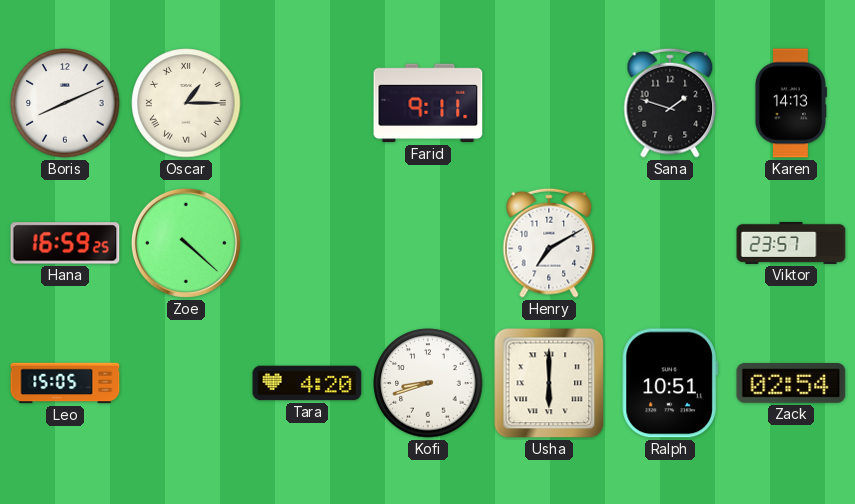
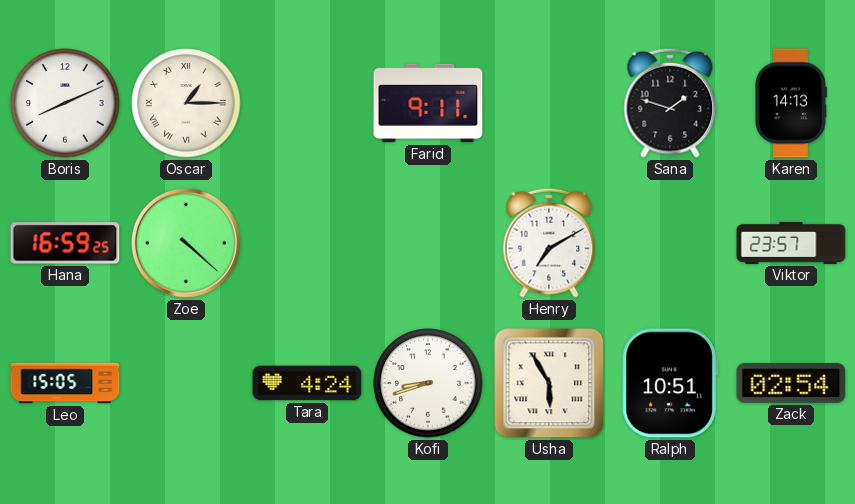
Tara: 4:20 -> 4:24 (307, 383)
Usha: 6:00 -> 5:55 (549, 383)
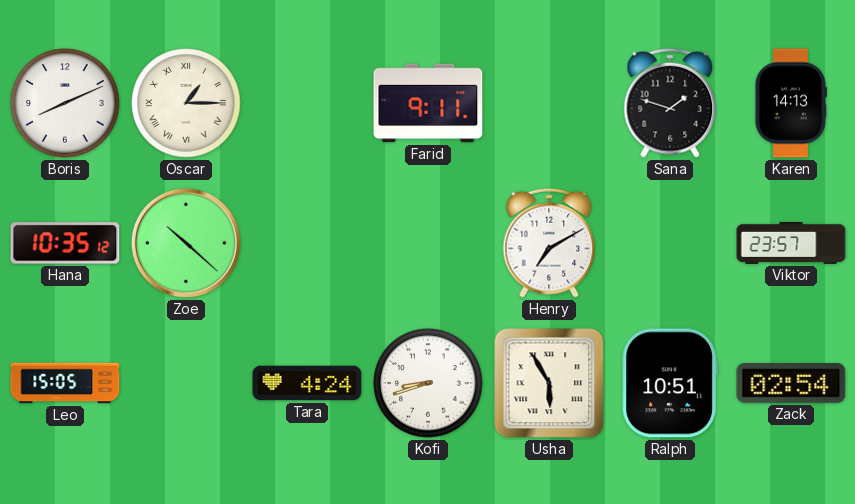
Hana: 16:59 -> 10:35 (65, 243)
Zoe: 4:22 -> 10:22 (186, 243)
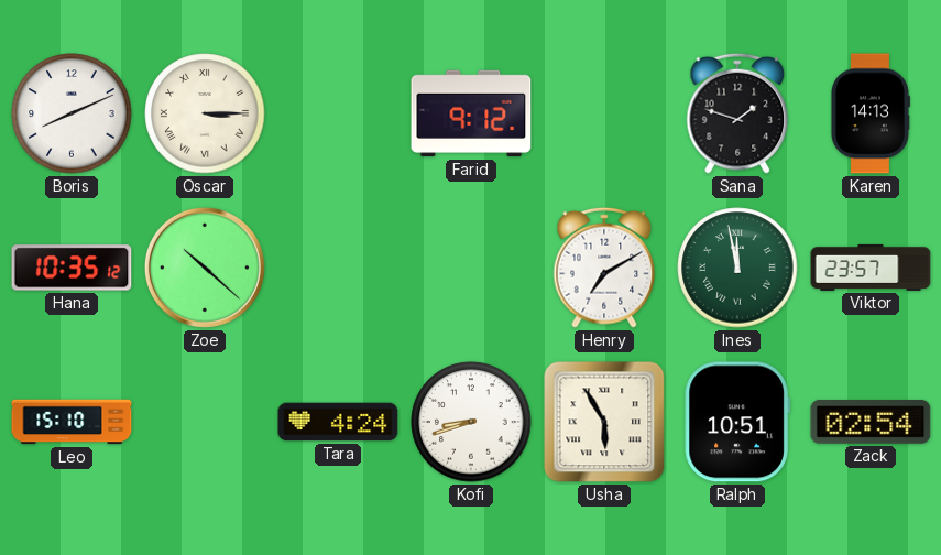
Oscar: 1:15 -> 3:15 (205, 113)
Farid: 9:11 -> 9:12 (471, 113)
Ines: none -> 11:58 (737, 268)
Leo: 15:05 -> 15:10 (72, 422)
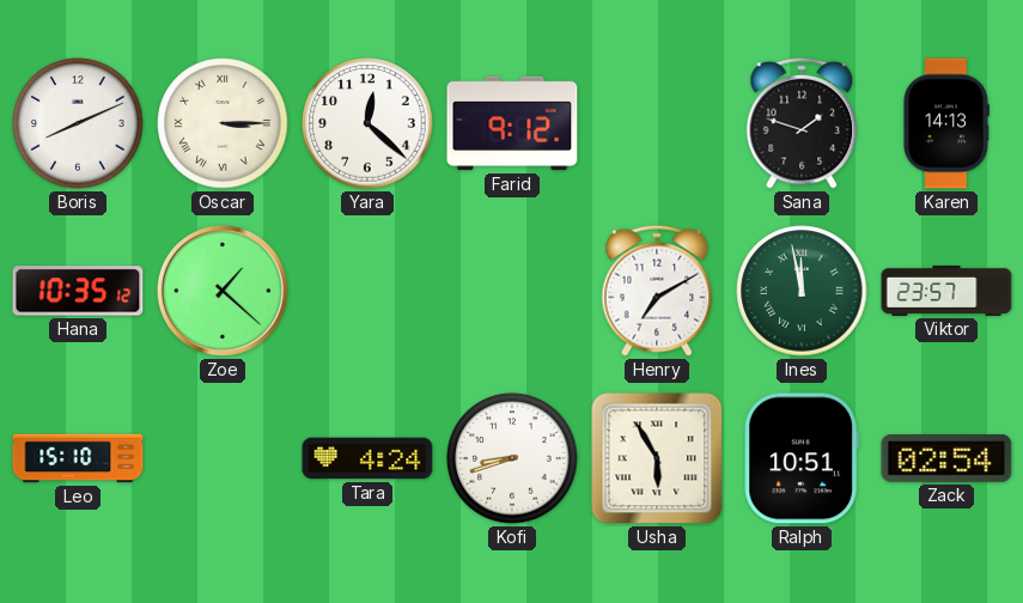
Yara: none -> 12:22 (367, 123)
Zoe: 10:22 -> 1:22 (223, 291)
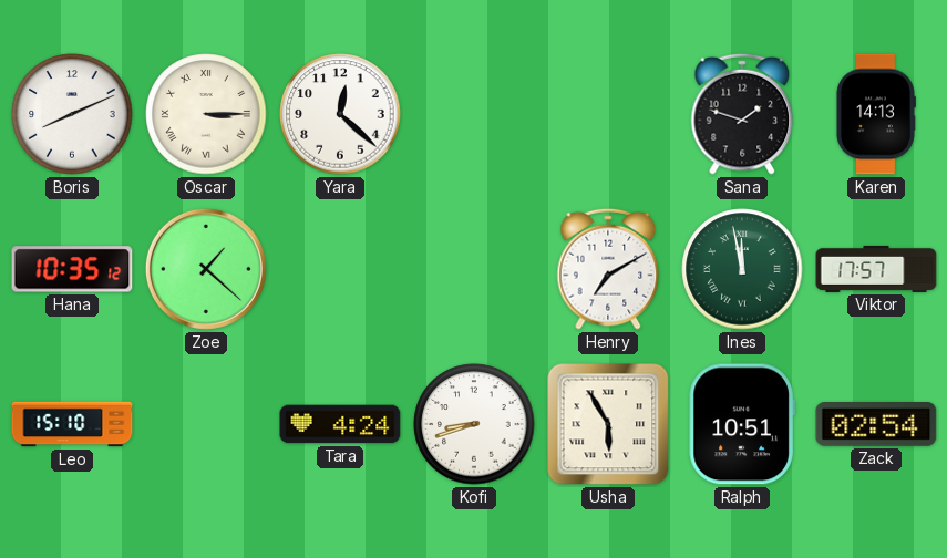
Farid: 9:12 -> none (512, 123)
Viktor: 23:57 -> 17:57 (876, 269)
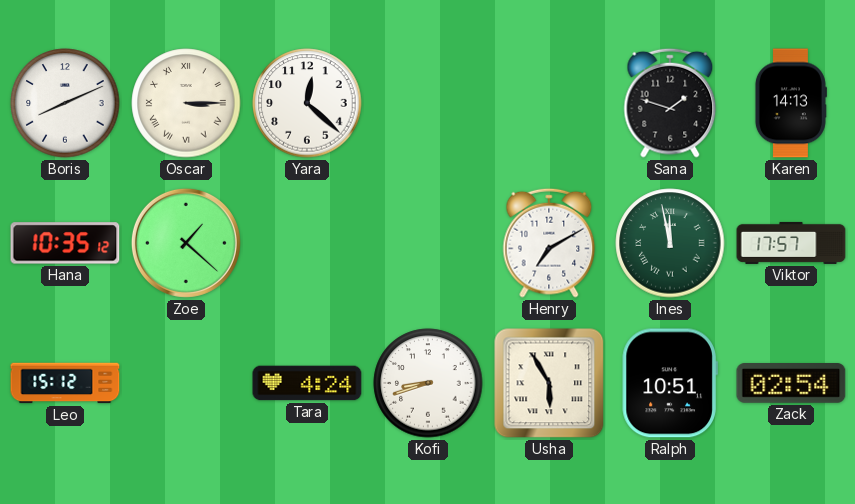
Leo: 15:10 -> 15:12 (65, 383)
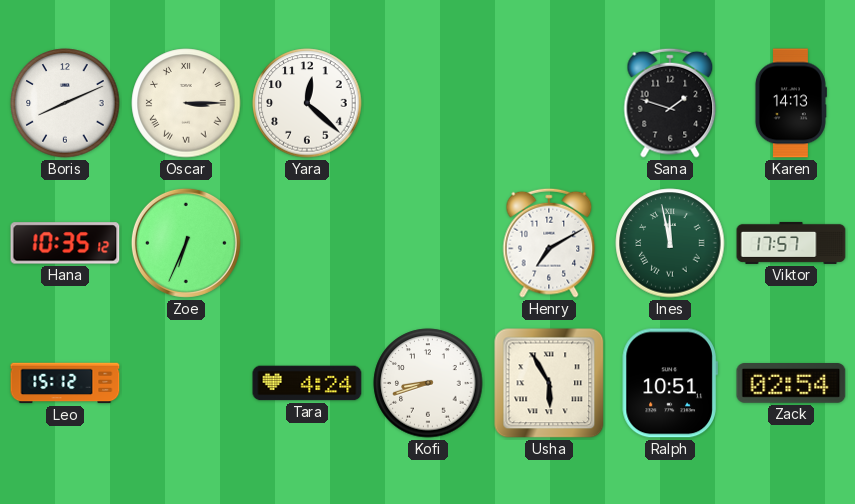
Zoe: 1:22 -> 6:34 (186, 243)
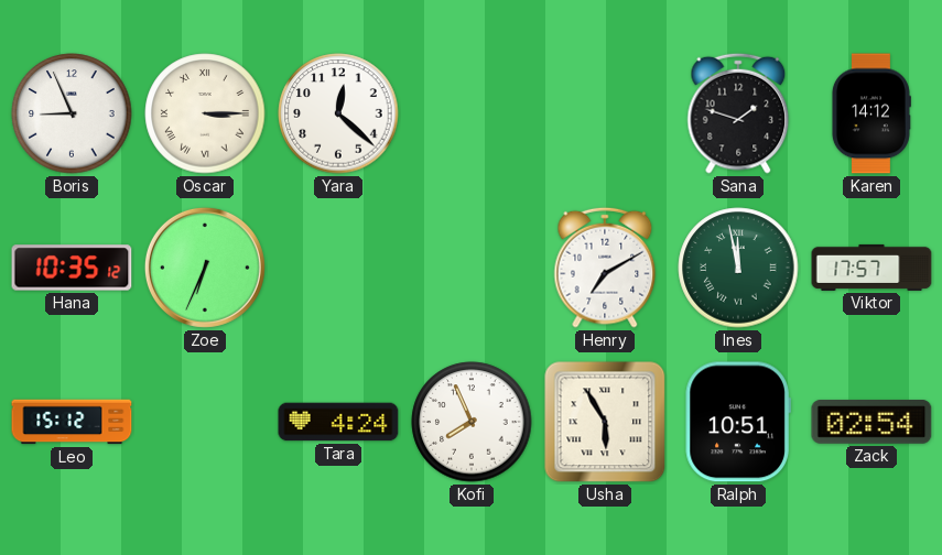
Boris: 8:11 -> 8:56 (72, 113)
Karen: 14:13 -> 14:12 (870, 113)
Kofi: 8:42 -> 7:56 (472, 422)
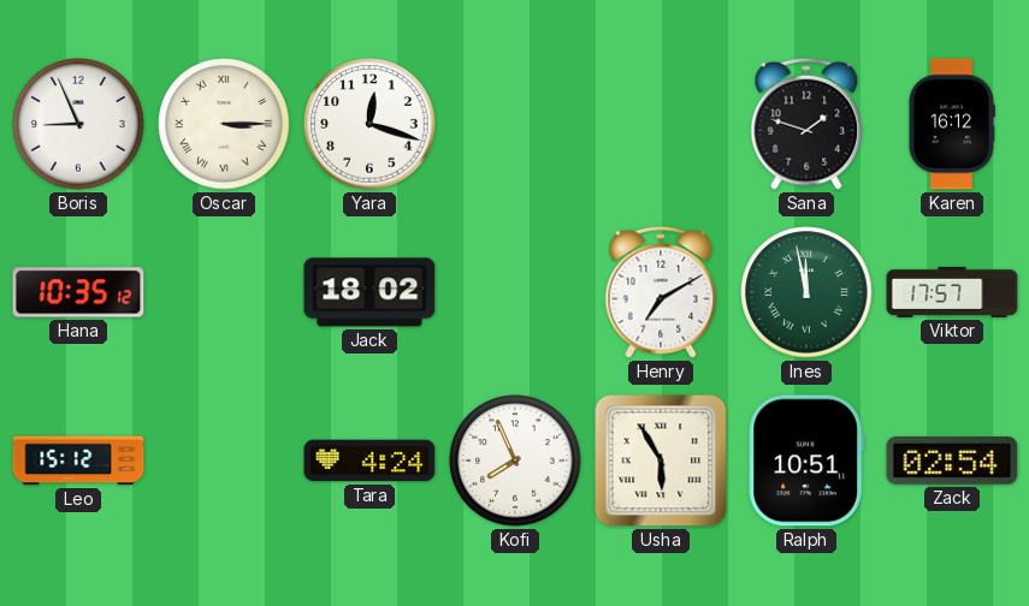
Yara: 12:22 -> 12:18 (369, 124)
Karen: 14:12 -> 16:12 (951, 124)
Zoe: 6:34 -> none (205, 268)
Jack: none -> 18:02 (369, 292)
